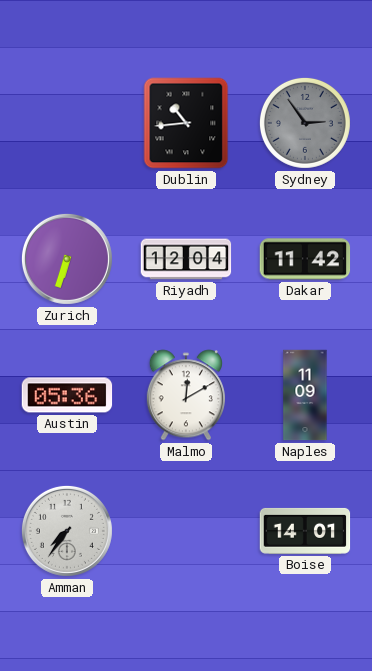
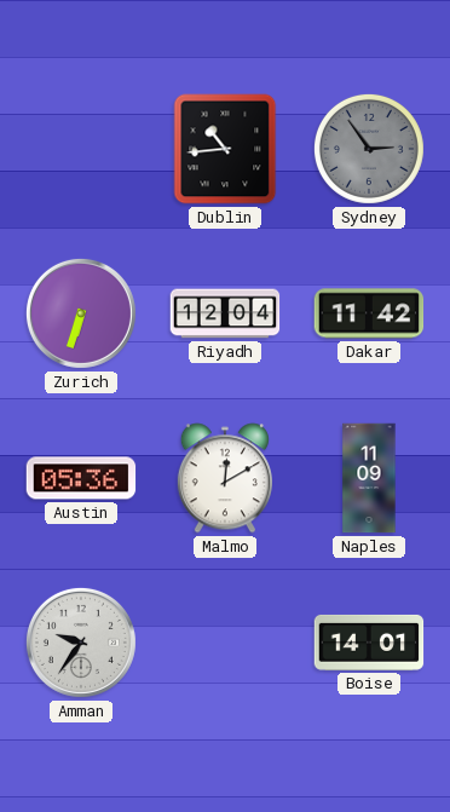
Amman: 7:36 -> 9:36 (81, 643)
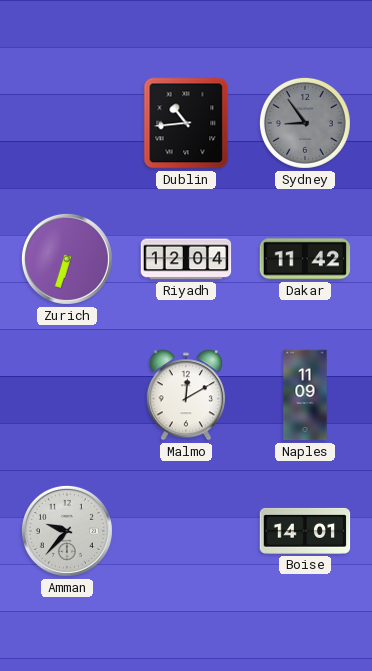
Sydney: 2:54 -> 8:54 (305, 123)
Austin: 05:36 -> none (81, 478)
Amman: 9:36 -> 9:37 (67, 531)
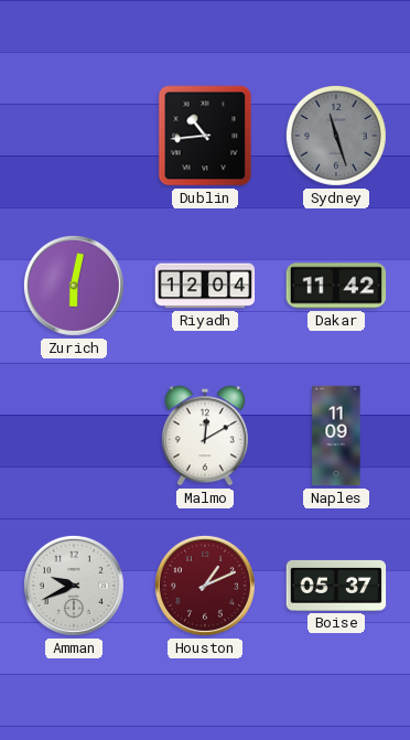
Sydney: 8:54 -> 11:27 (336, 136)
Zurich: 6:33 -> 6:02 (74, 286)
Amman: 9:37 -> 9:41 (74, 586)
Houston: none -> 1:11 (205, 586)
Boise: 14:01 -> 05:37 (336, 586)
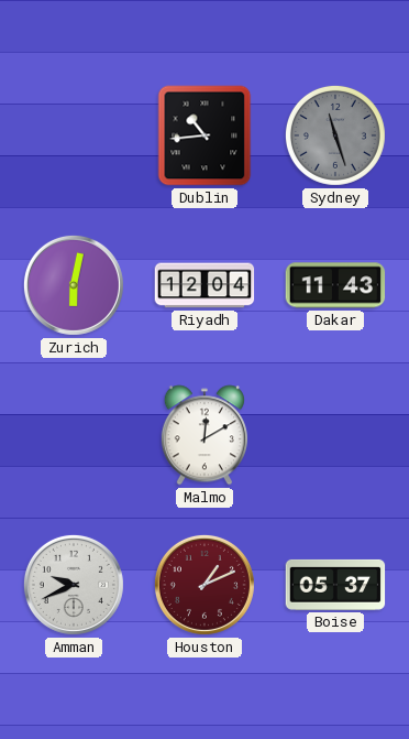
Dakar: 11:42 -> 11:43 (335, 285)
Naples: 11:09 -> none (336, 436)
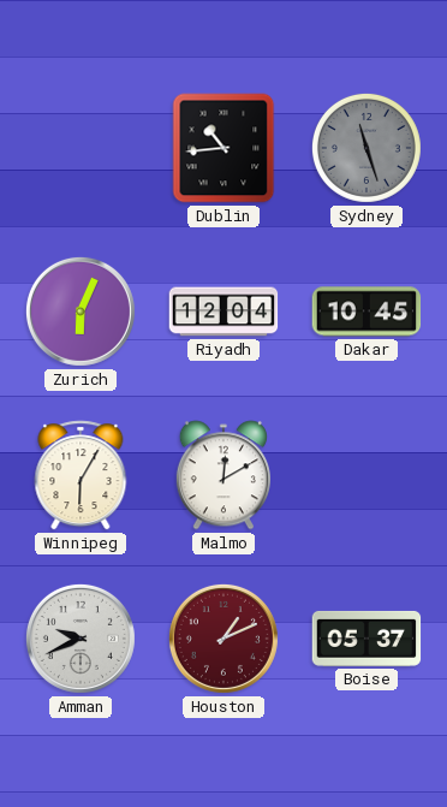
Zurich: 6:02 -> 6:04 (81, 311)
Dakar: 11:43 -> 10:45 (366, 311)
Winnipeg: none -> 6:05 (81, 475)
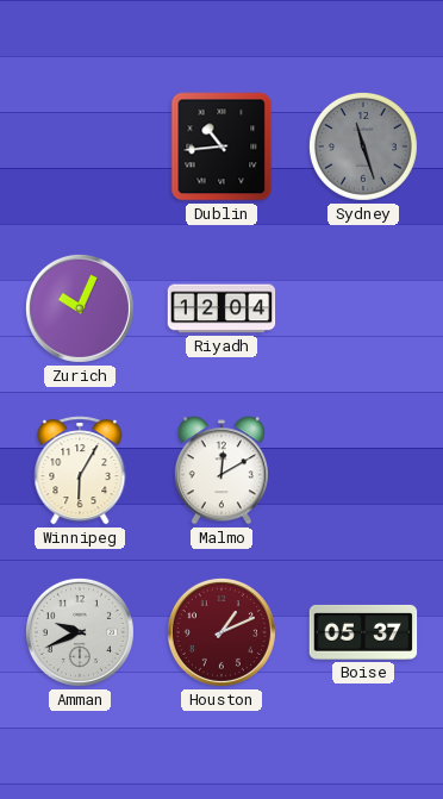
Zurich: 6:04 -> 10:04 (80, 308)
Dakar: 10:45 -> none (366, 311)
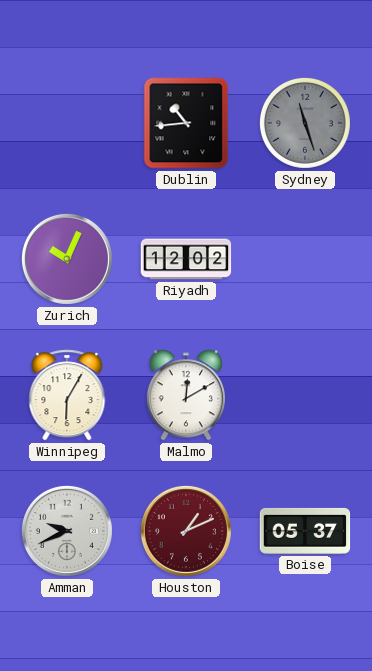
Riyadh: 12:04 -> 12:02 (186, 259)
